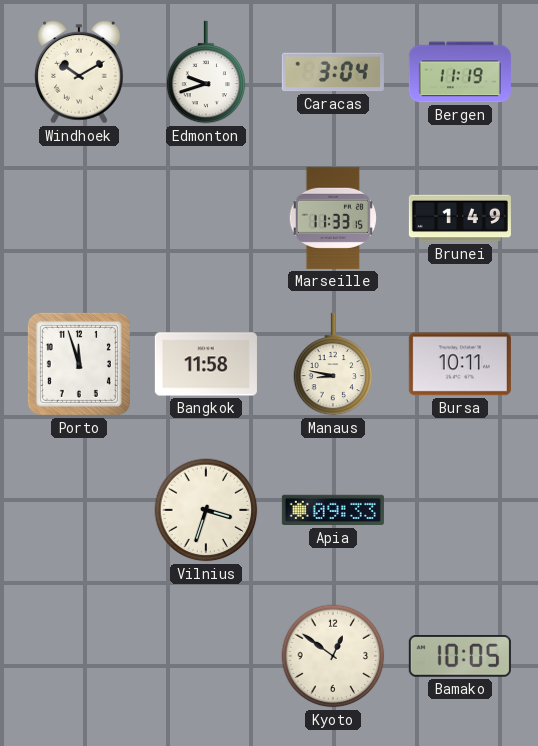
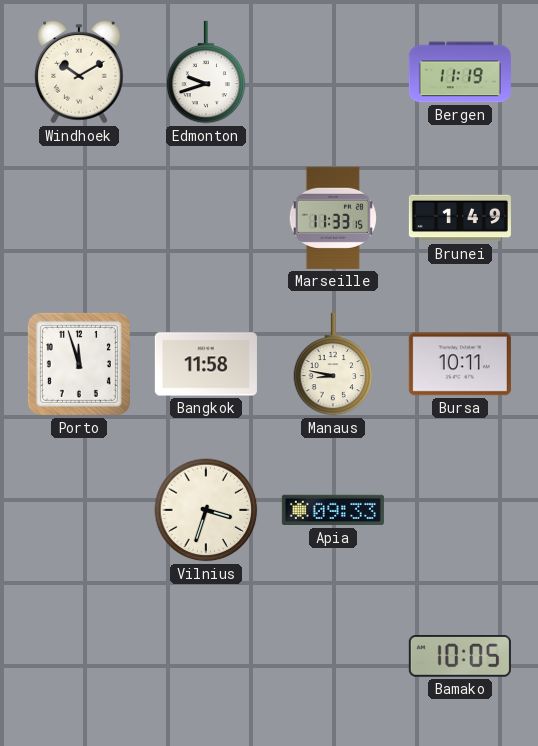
Caracas: 3:04 -> none (333, 72)
Kyoto: 12:51 -> none (333, 656)
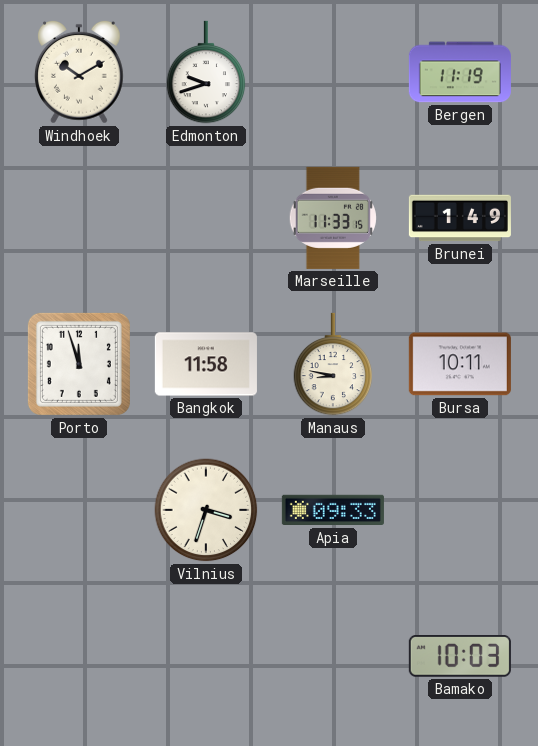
Bamako: 10:05 -> 10:03 (460, 657)
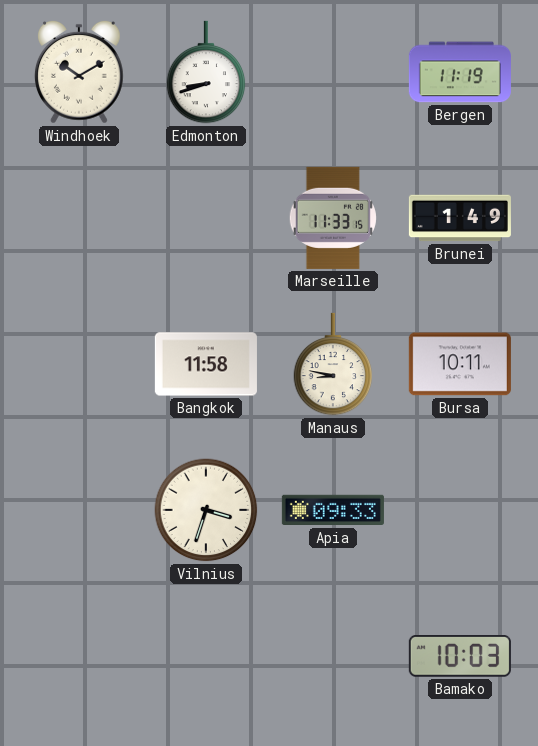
Edmonton: 9:42 -> 8:42 (206, 72)
Porto: 11:57 -> none (79, 364)
